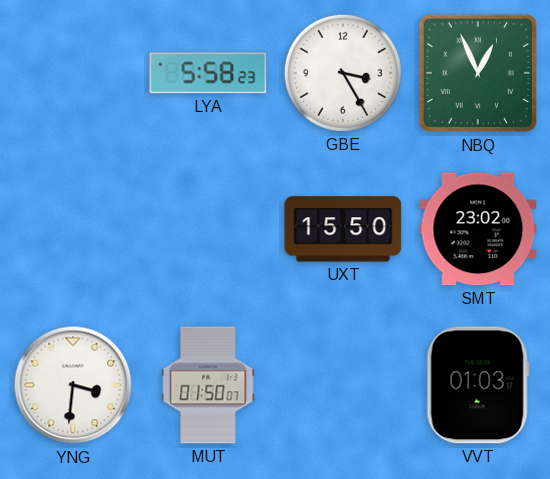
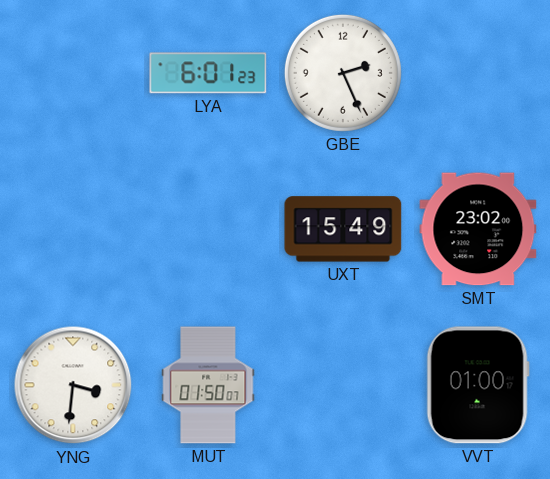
LYA: 5:58 -> 6:01 (208, 73)
GBE: 3:25 -> 2:26 (343, 73)
NBQ: 12:56 -> none (478, 73)
UXT: 15:50 -> 15:49 (343, 229)
VVT: 01:03 -> 01:00 (478, 385)
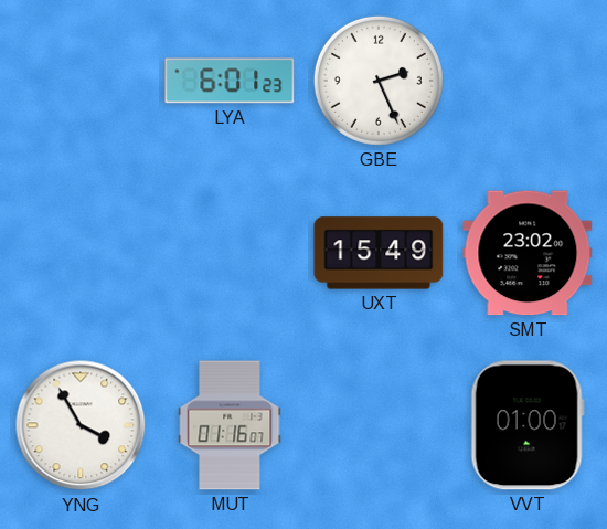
YNG: 3:31 -> 3:55 (81, 425)
MUT: 01:50 -> 01:16 (230, 425)
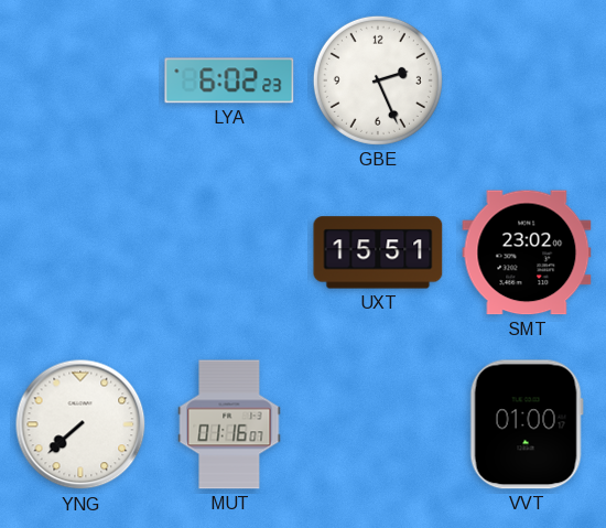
LYA: 6:01 -> 6:02 (229, 80)
UXT: 15:49 -> 15:51 (378, 252)
YNG: 3:55 -> 7:38 (80, 424)
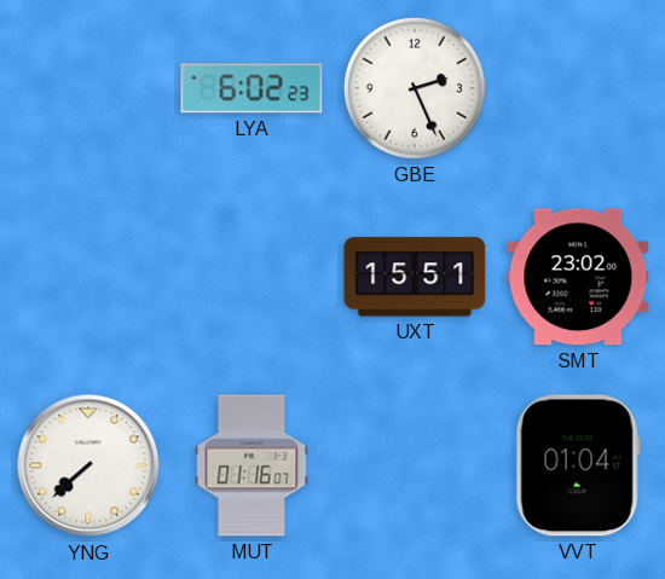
VVT: 01:00 -> 01:04 (578, 465)
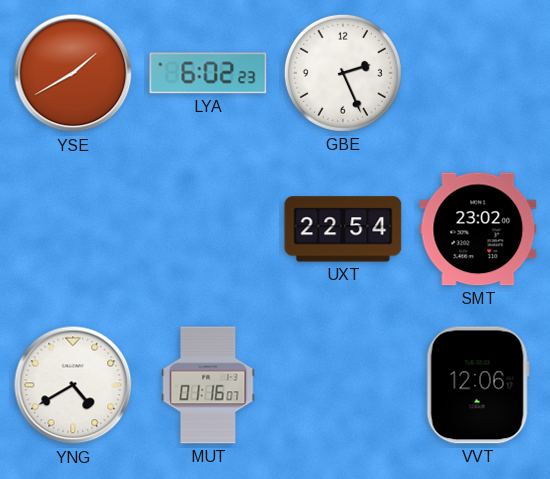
YSE: none -> 1:40 (73, 73)
UXT: 15:51 -> 22:54 (343, 229)
YNG: 7:38 -> 4:40 (73, 385)
VVT: 01:04 -> 12:06 (478, 385)
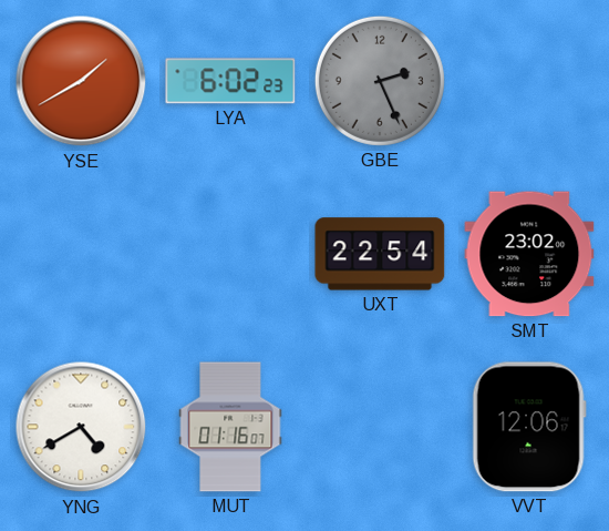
GBE dial: white -> grey (380, 81)
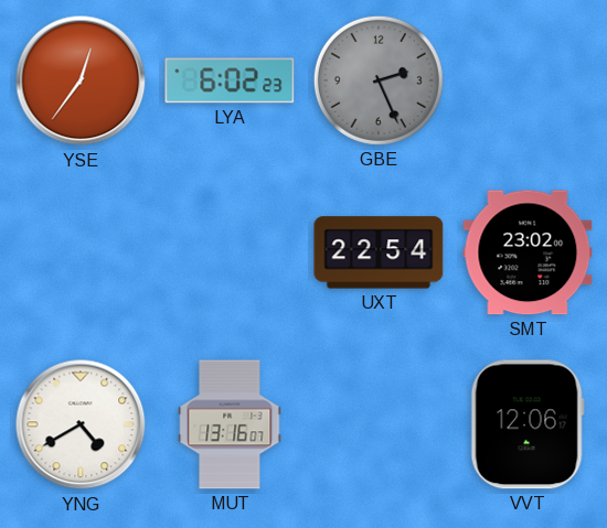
YSE: 1:40 -> 12:36 (81, 80)
MUT: 01:16 -> 13:16 (230, 424)
